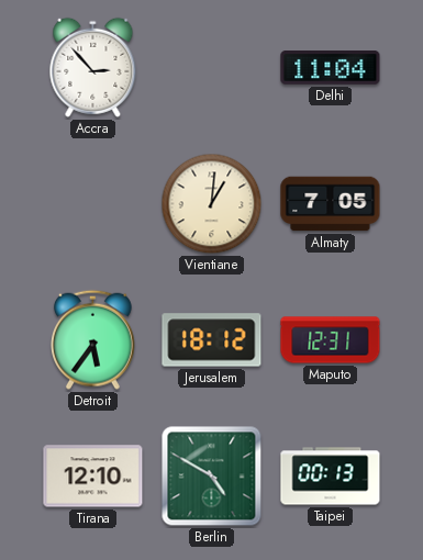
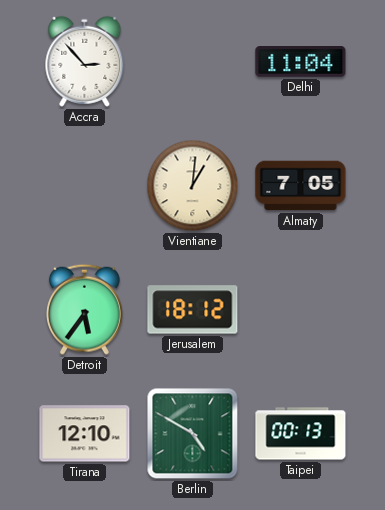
Maputo: 12:31 -> none (331, 340)
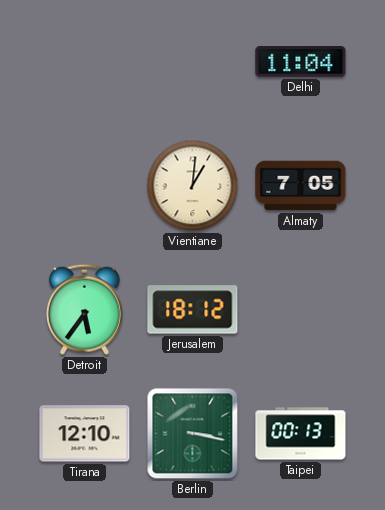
Accra: 2:53 -> none (85, 61)
Berlin: 4:50 -> 3:17 (193, 434)
